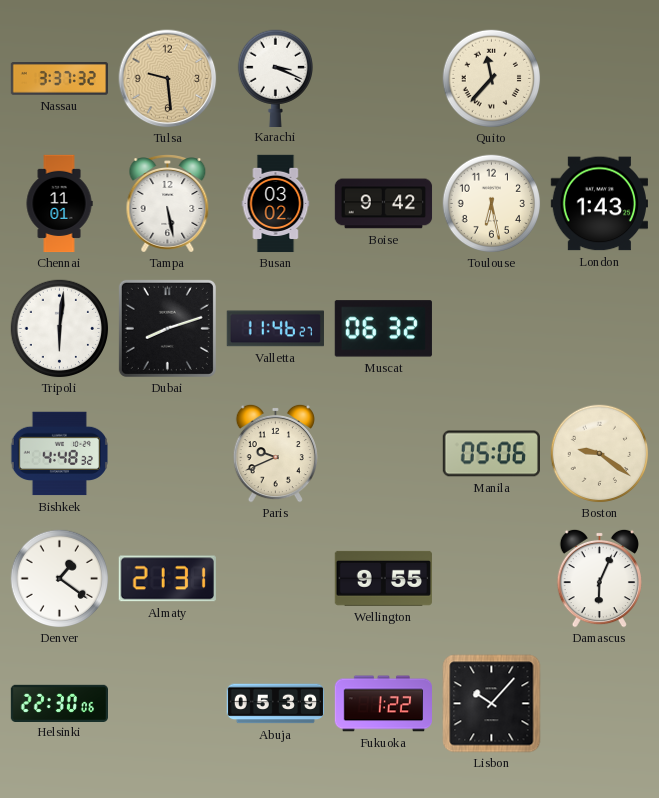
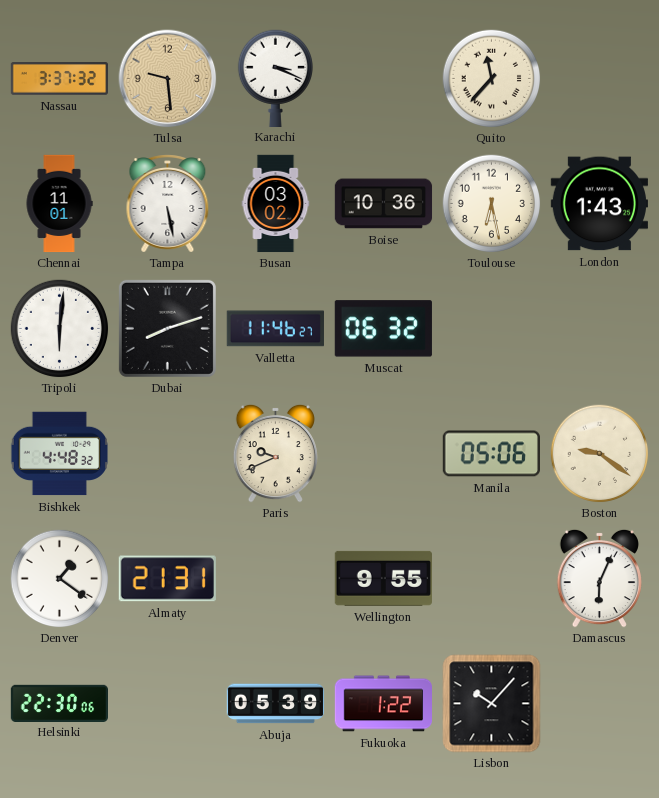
Boise: 9:42 -> 10:36 (384, 204)
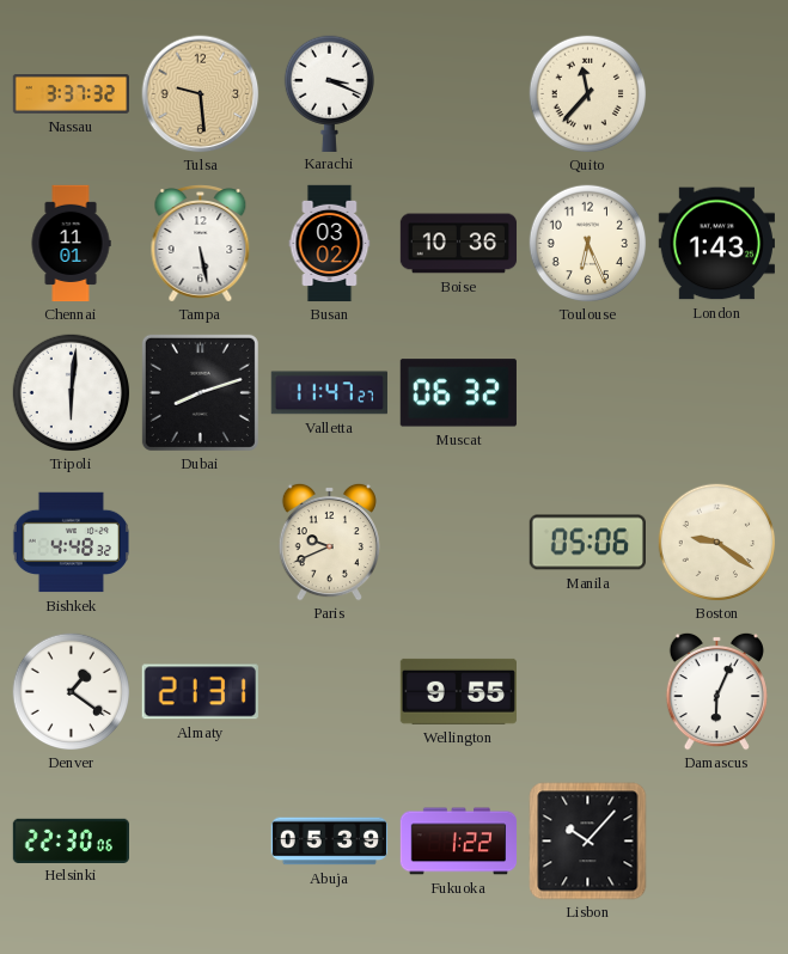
Toulouse: 6:28 -> 6:26 (588, 244)
Valletta: 11:46 -> 11:47 (329, 393)
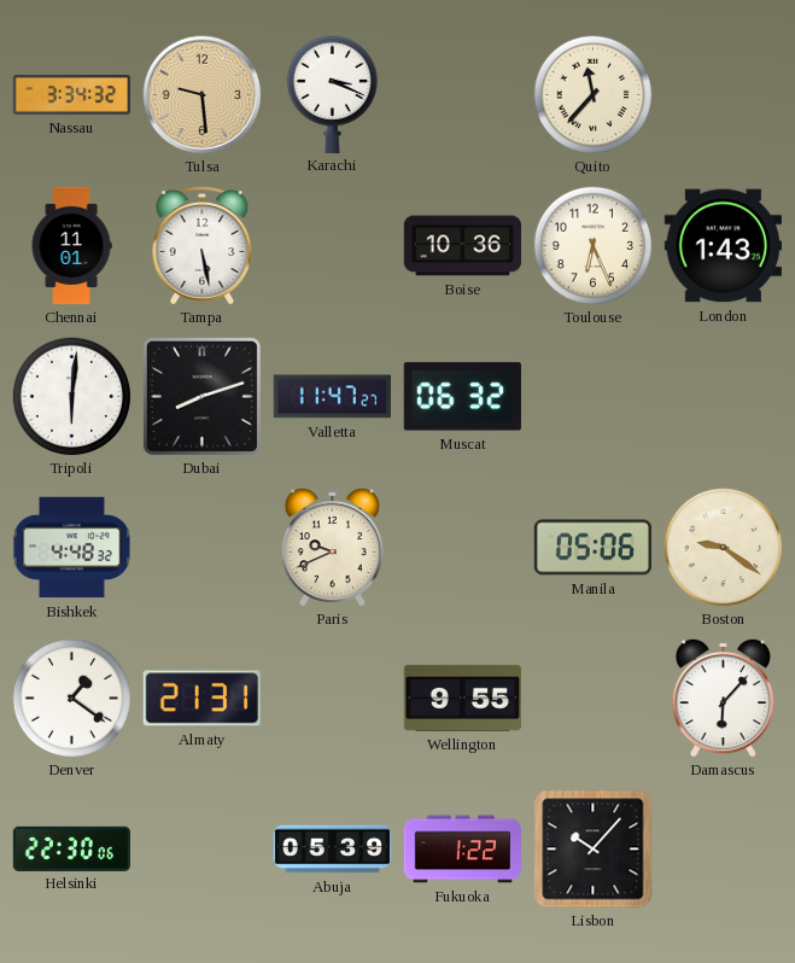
Nassau: 3:37 -> 3:34 (71, 95)
Busan: 03:02 -> none (330, 244)
Damascus: 6:04 -> 6:07 (723, 698)
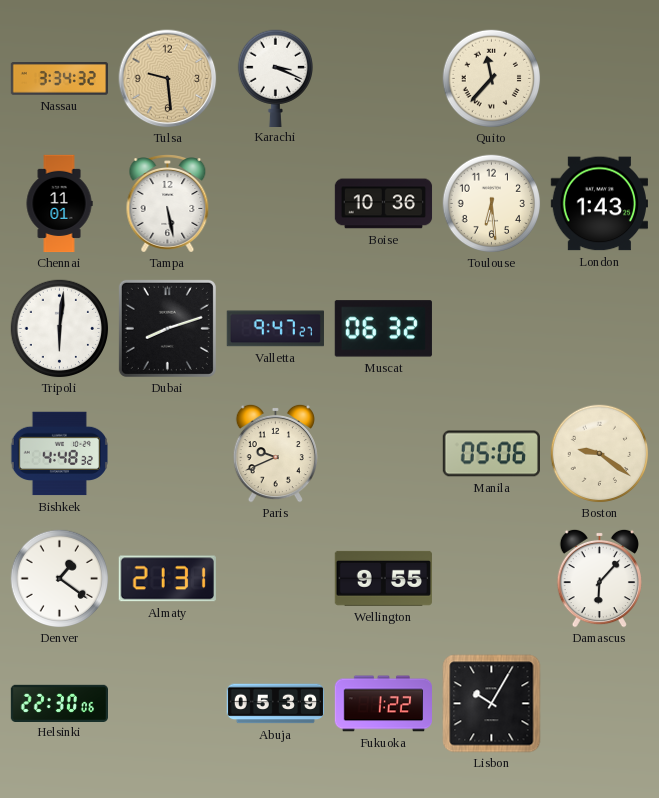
Toulouse: 6:26 -> 6:29 (492, 204)
Valletta: 11:47 -> 9:47 (275, 329)
Lisbon: 10:07 -> 10:05 (492, 704)
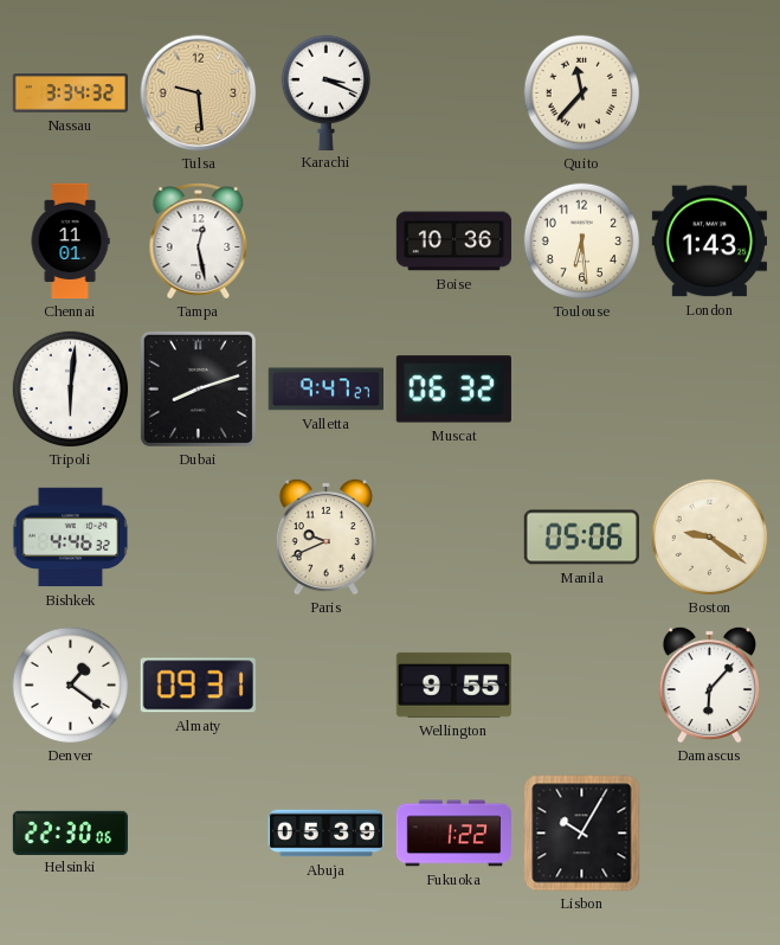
Tampa: 5:28 -> 12:28 (199, 242)
Bishkek: 4:48 -> 4:46 (70, 538)
Almaty: 21:31 -> 09:31 (198, 686)
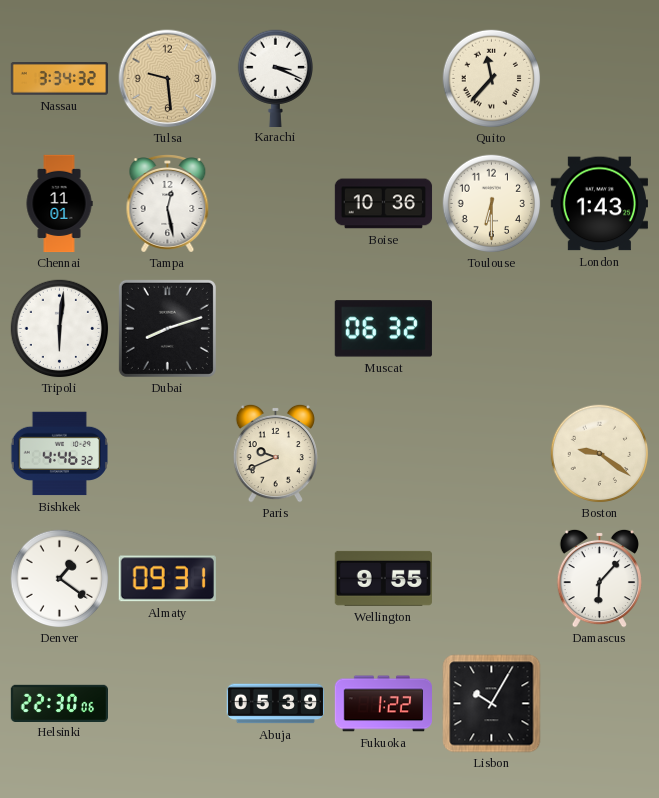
Toulouse: 6:29 -> 6:30 (492, 204)
Valletta: 9:47 -> none (325, 390)
Manila: 05:06 -> none (581, 538)
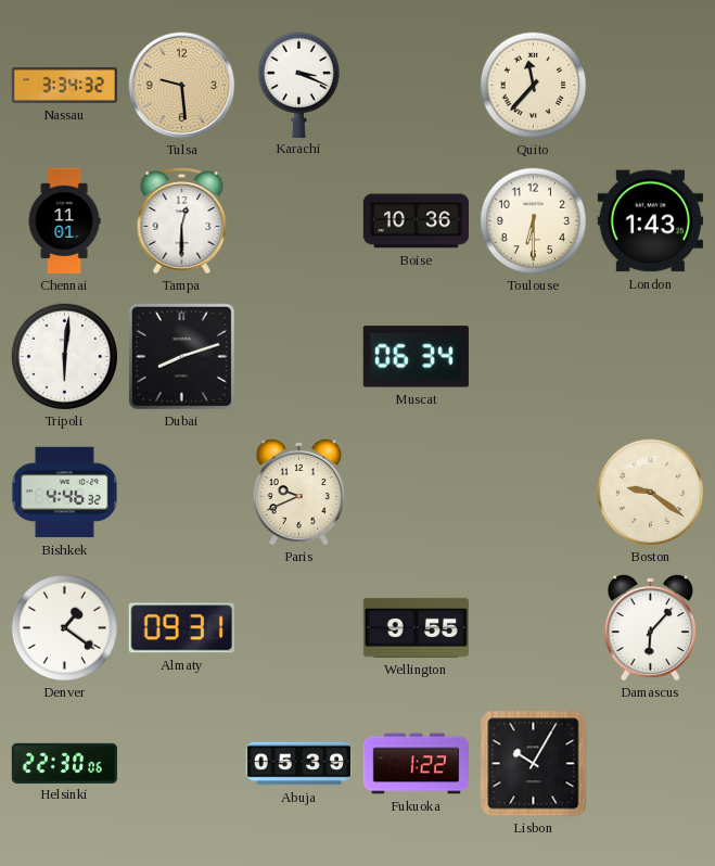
Tampa: 12:28 -> 12:30 (182, 221)
Muscat: 06:32 -> 06:34 (416, 357)
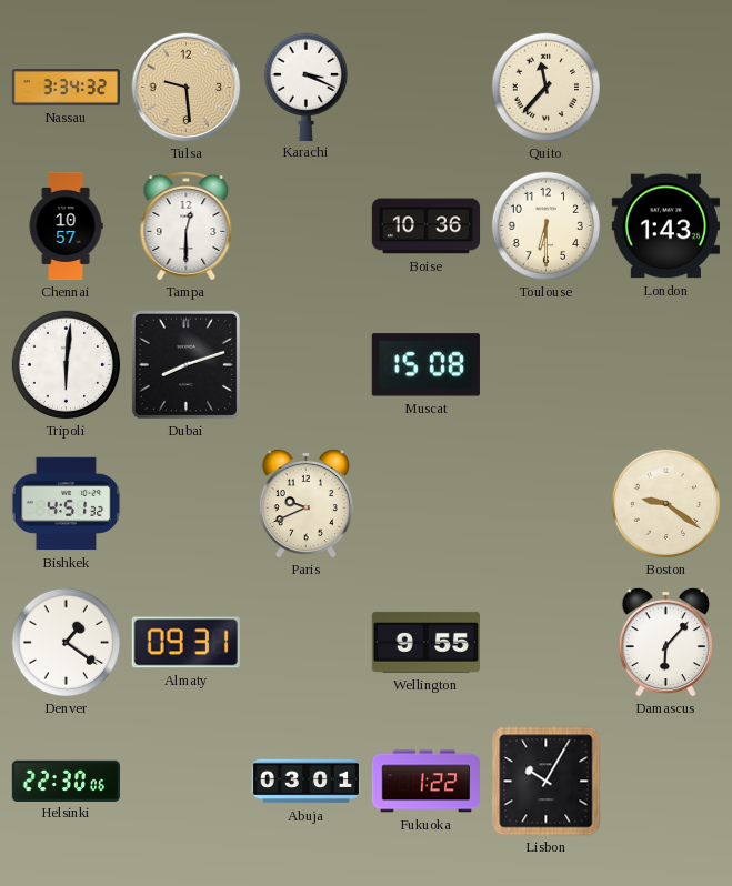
Chennai: 11:01 -> 10:57 (66, 226)
Muscat: 06:34 -> 15:08 (425, 365)
Bishkek: 4:46 -> 4:51 (66, 504)
Abuja: 05:39 -> 03:01 (307, 782)
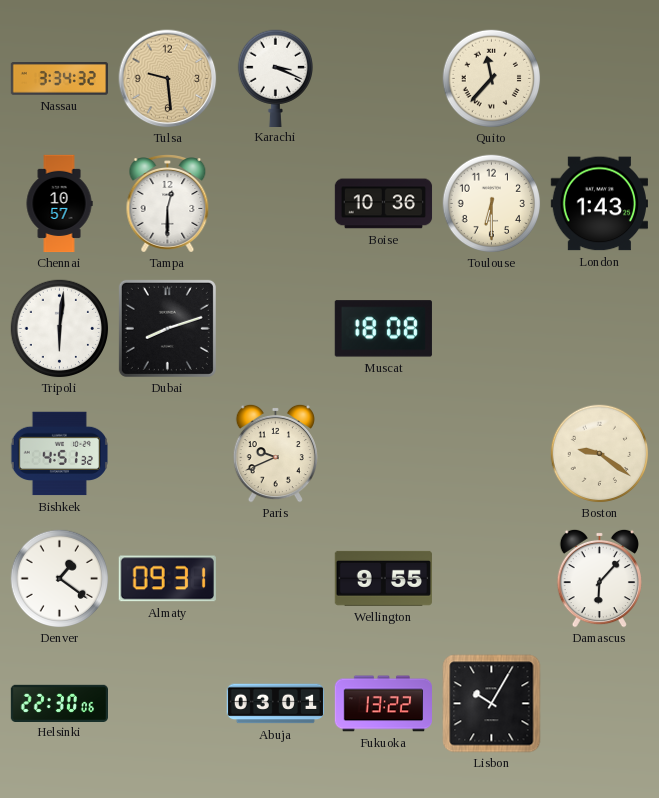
Muscat: 15:08 -> 18:08 (383, 329)
Fukuoka: 1:22 -> 13:22 (383, 704)
